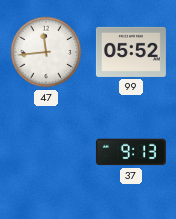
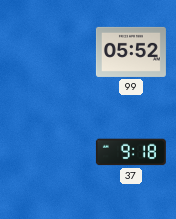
47: 11:44 -> none (46, 52)
37: 9:13 -> 9:18 (131, 152)
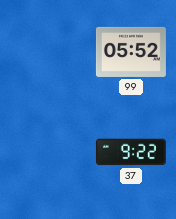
37: 9:18 -> 9:22 (131, 152)
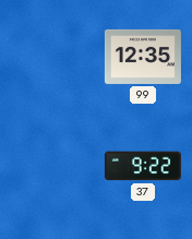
99: 05:52 -> 12:35 (143, 57)
